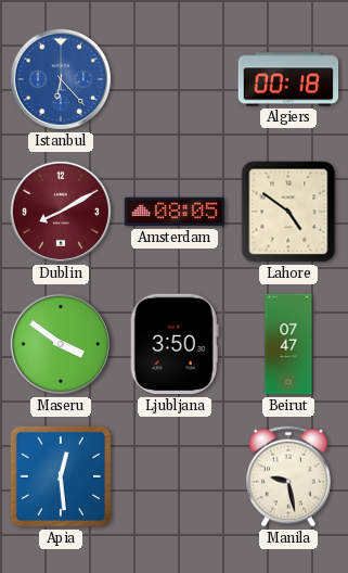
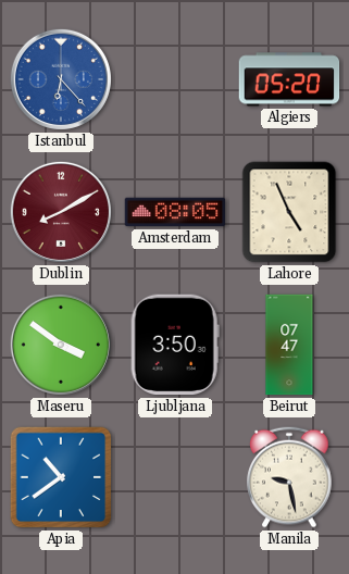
Algiers: 00:18 -> 05:20 (289, 79)
Lahore: 4:51 -> 4:56 (289, 212)
Apia: 12:29 -> 10:39 (61, 477)
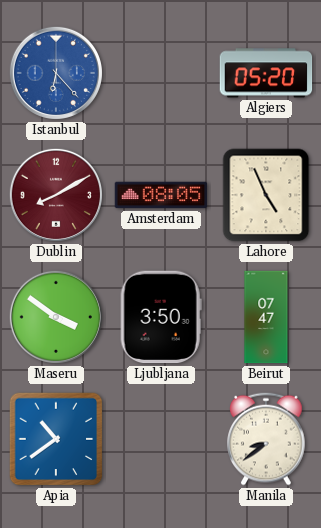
Manila: 9:28 -> 8:39 (266, 439)
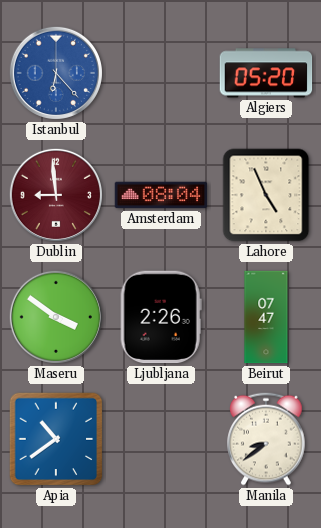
Dublin: 8:10 -> 8:59 (56, 195)
Amsterdam: 08:05 -> 08:04 (161, 195)
Ljubljana: 3:50 -> 2:26 (161, 317)
